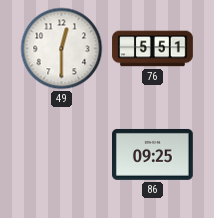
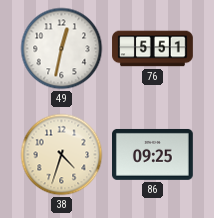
49: 12:30 -> 12:32 (62, 49)
38: none -> 4:33 (62, 155)
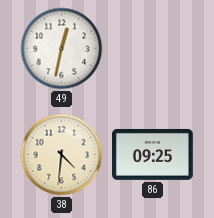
76: 5:51 -> none (153, 49)
38: 4:33 -> 4:31 (62, 155)
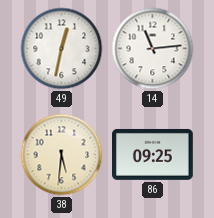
14: none -> 11:14 (153, 49)
38: 4:31 -> 5:31 (62, 155)
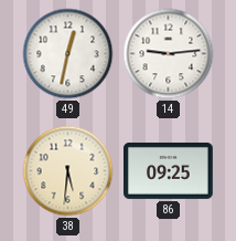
14: 11:14 -> 9:14 (169, 54)
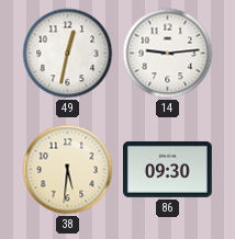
86: 09:25 -> 09:30 (168, 169)
